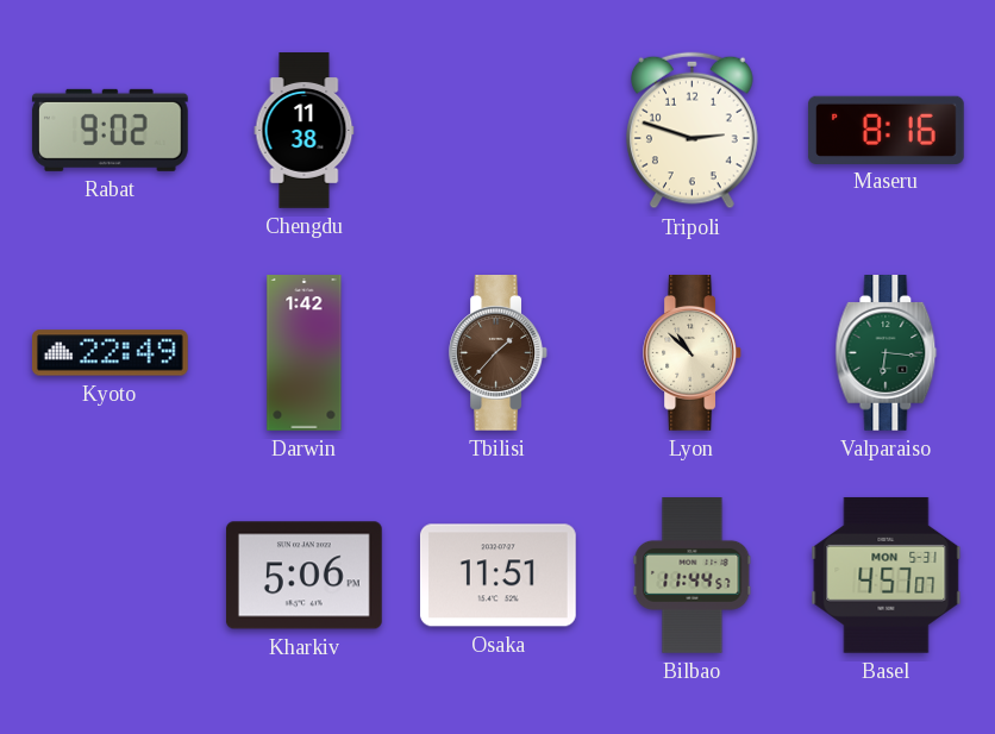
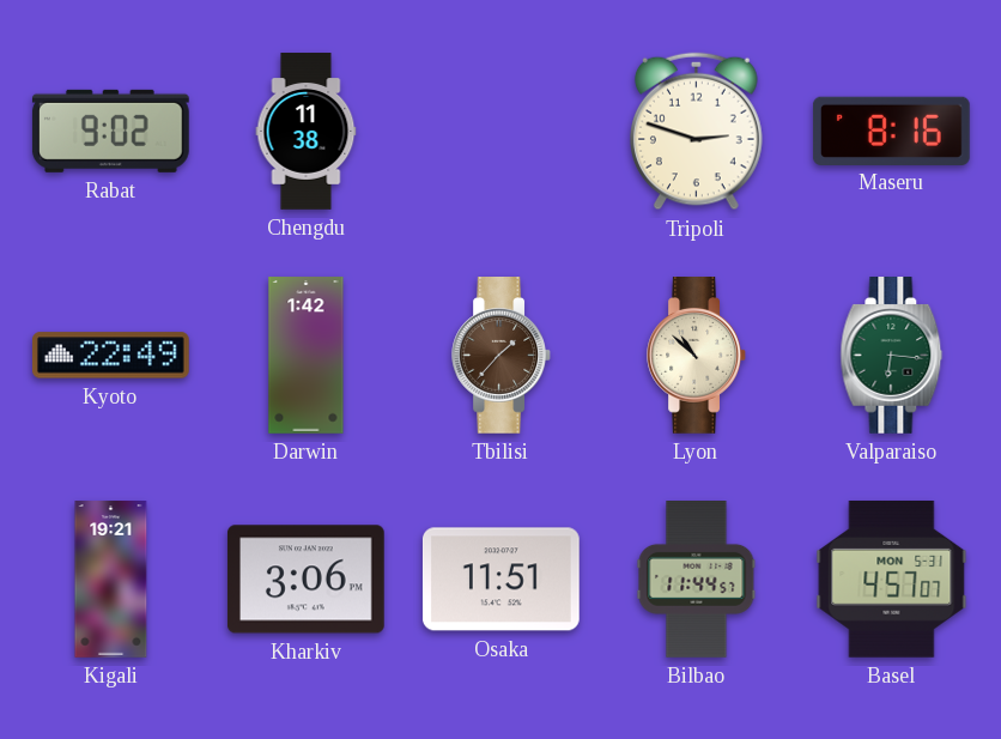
Kigali: none -> 19:21 (111, 580)
Kharkiv: 5:06 -> 3:06 (305, 580)
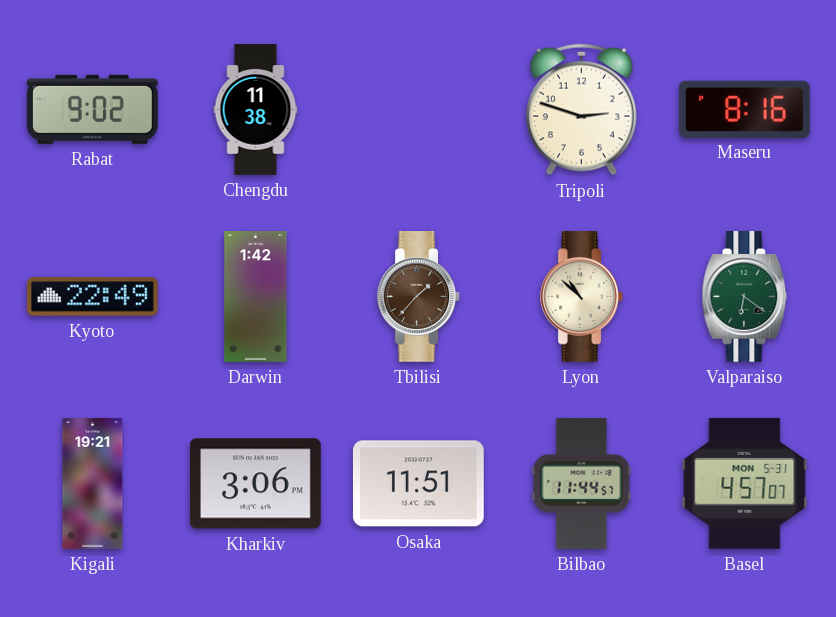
Valparaiso: 6:16 -> 6:21 (745, 297)
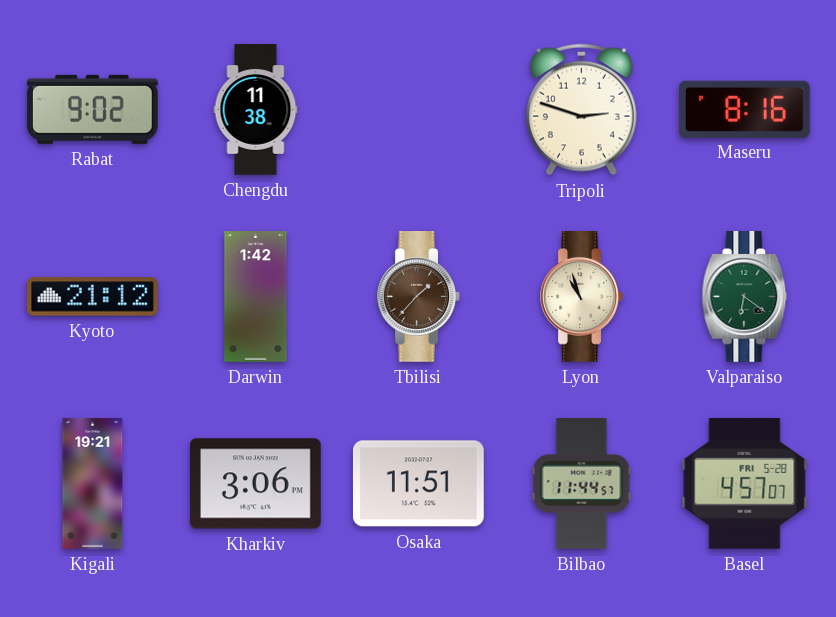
Kyoto: 22:49 -> 21:12 (92, 297)
Lyon: 10:52 -> 10:57 (581, 297)
Basel date: MON 5-31 -> FRI 5-28 (745, 483)
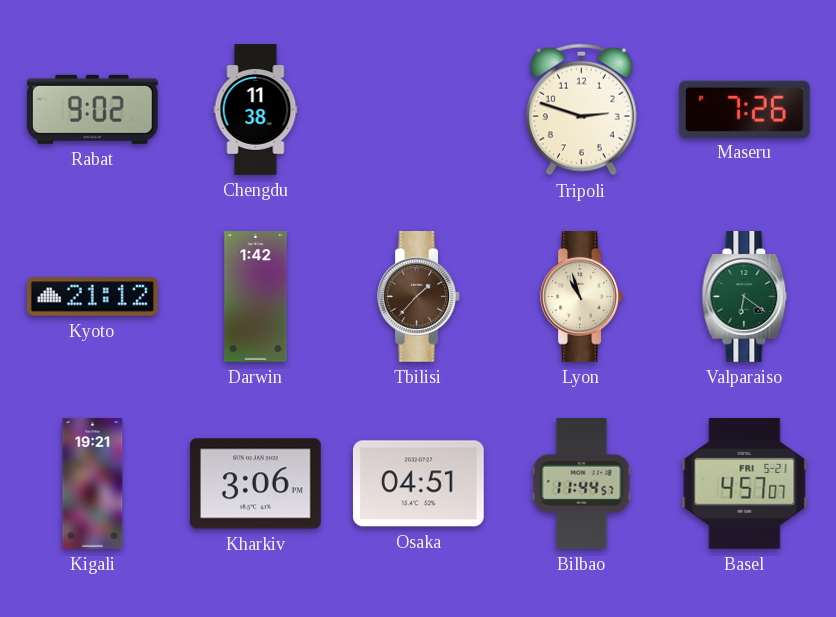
Maseru: 8:16 -> 7:26 (744, 109)
Osaka: 11:51 -> 04:51 (418, 484)
Basel date: FRI 5-28 -> FRI 5-21 (745, 483)
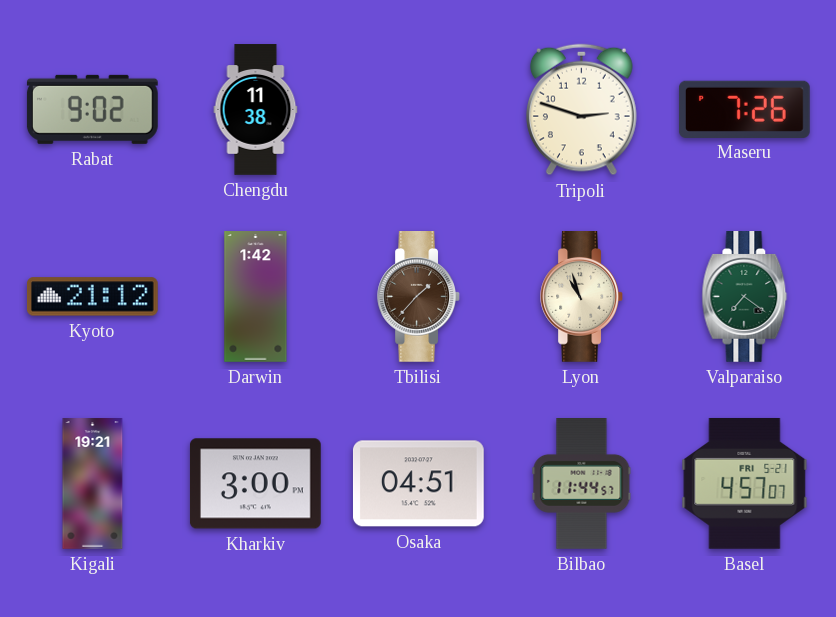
Valparaiso: 6:21 -> 7:21 (745, 297)
Kharkiv: 3:06 -> 3:00 (255, 484)
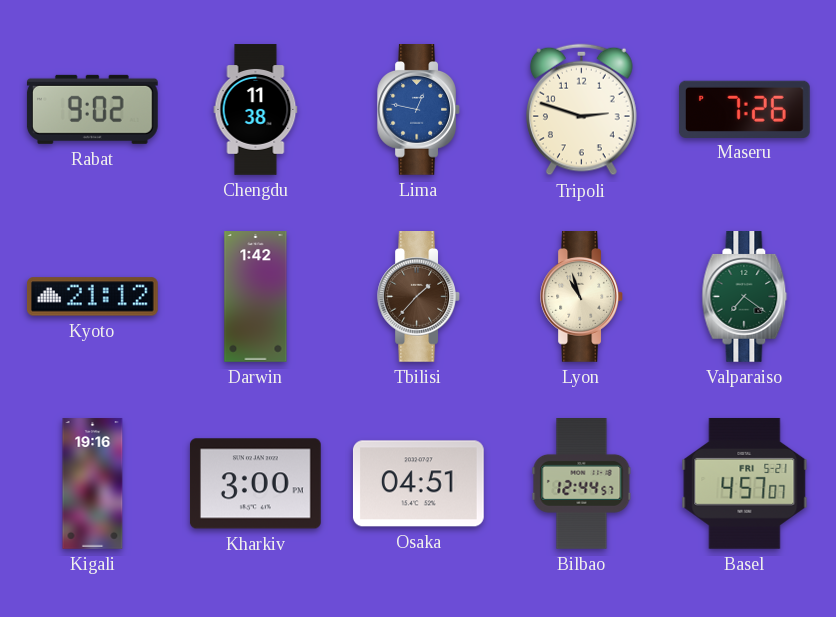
Lima: none -> 12:47 (418, 110)
Kigali: 19:21 -> 19:16 (93, 484)
Bilbao: 11:44 -> 12:44 (582, 484)
